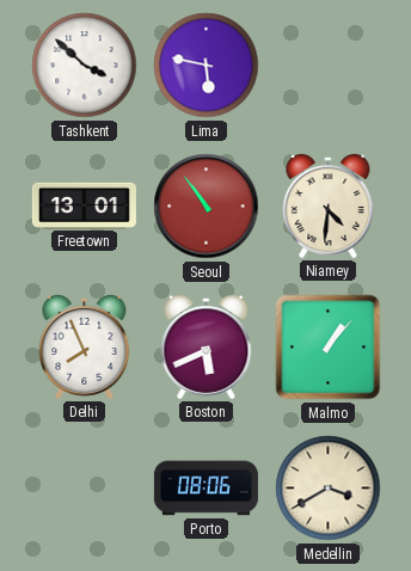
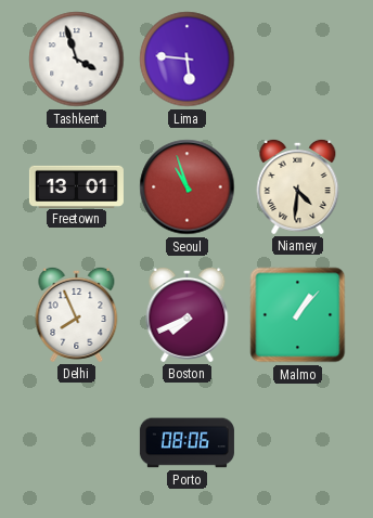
Tashkent: 3:52 -> 3:57 (77, 60)
Lima: 5:47 -> 5:46 (188, 60)
Seoul: 10:54 -> 10:57 (188, 187)
Boston: 5:41 -> 7:41 (188, 314)
Medellin: 3:40 -> none (329, 489)
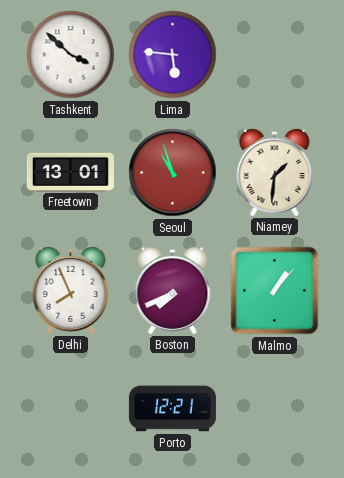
Tashkent: 3:57 -> 3:52 (71, 55)
Niamey: 4:31 -> 1:31 (275, 172)
Porto: 08:06 -> 12:21 (172, 409)
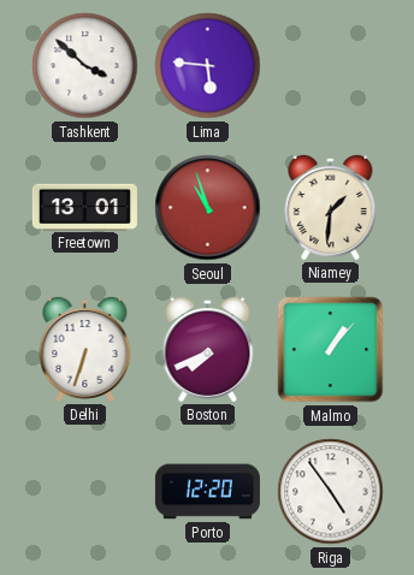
Delhi: 7:56 -> 6:33 (85, 349)
Porto: 12:21 -> 12:20 (207, 492)
Riga: none -> 4:54 (331, 492)
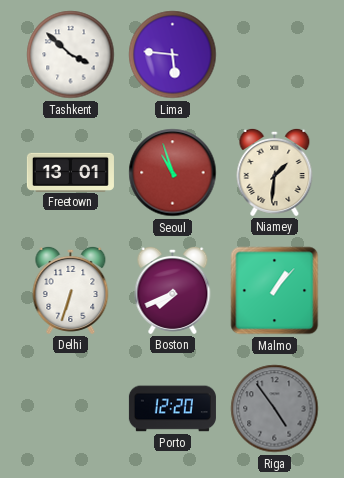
Riga dial: white -> grey (275, 409)
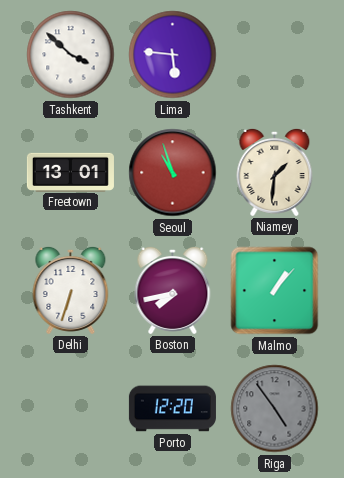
Boston: 7:41 -> 7:43 (173, 290)
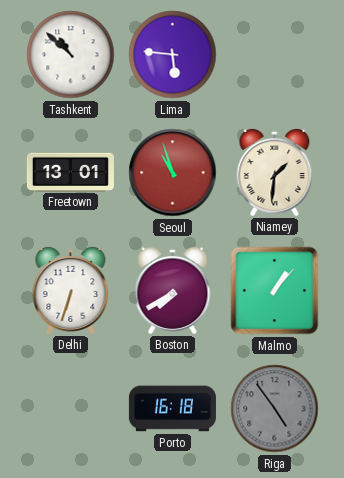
Tashkent: 3:52 -> 10:52 (71, 55)
Boston: 7:43 -> 7:40 (173, 290)
Porto: 12:20 -> 16:18 (172, 409)
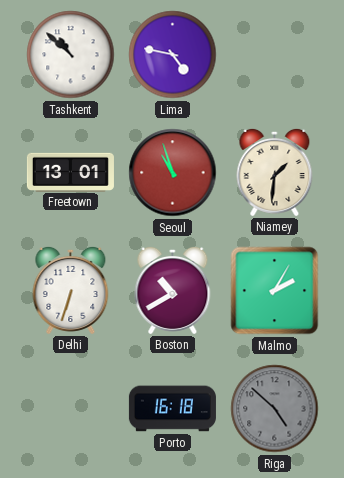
Lima: 5:46 -> 4:47 (173, 55)
Boston: 7:40 -> 10:40 (173, 290)
Malmo: 1:07 -> 2:05 (275, 291)
Riga: 4:54 -> 4:52 (275, 409)
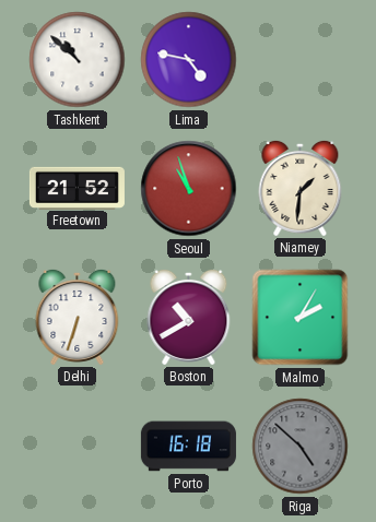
Freetown: 13:01 -> 21:52 (77, 188)
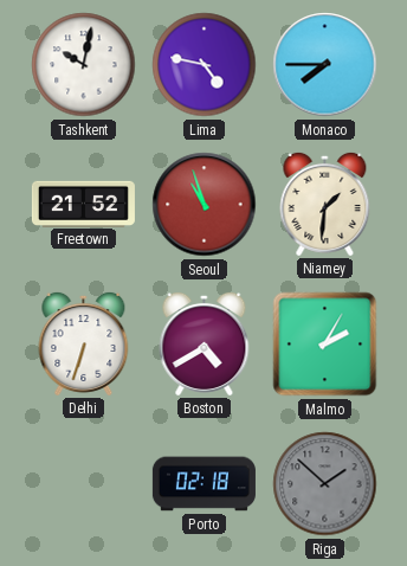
Tashkent: 10:52 -> 10:02 (84, 65)
Monaco: none -> 7:45 (325, 65)
Boston: 10:40 -> 4:40 (205, 343)
Porto: 16:18 -> 02:18 (204, 484)
Riga: 4:52 -> 1:52 (325, 484)
